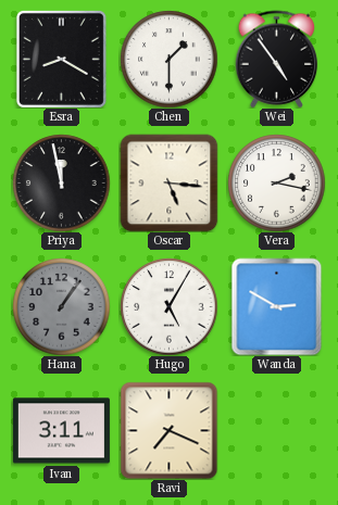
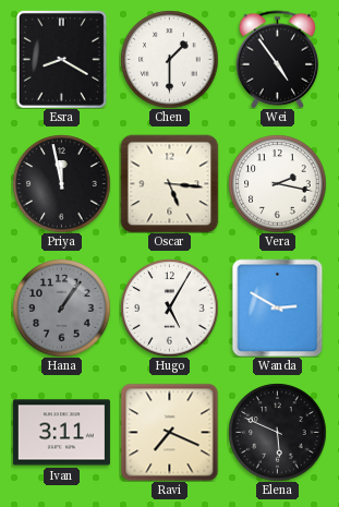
Elena: none -> 5:49 (277, 432)
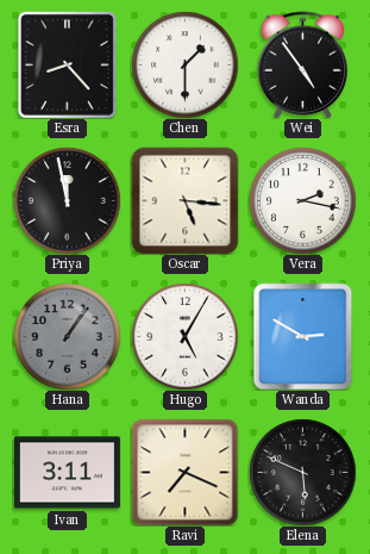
Esra: 8:20 -> 8:23 (67, 64)
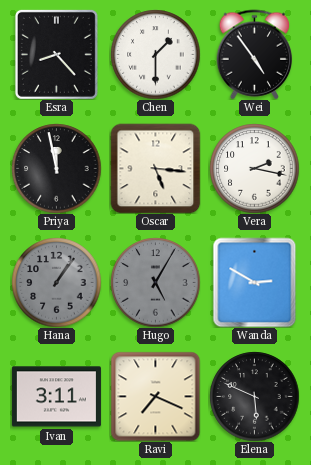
Hugo dial: white -> grey (155, 282)
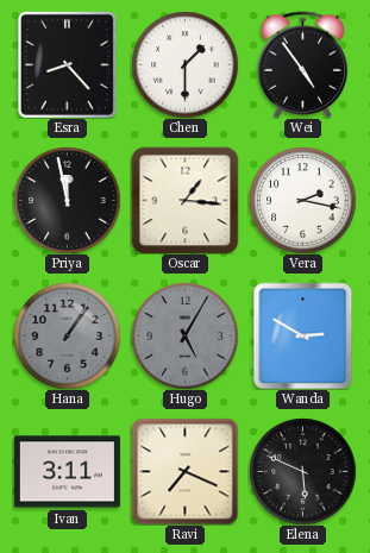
Oscar: 5:16 -> 1:16 (184, 200)
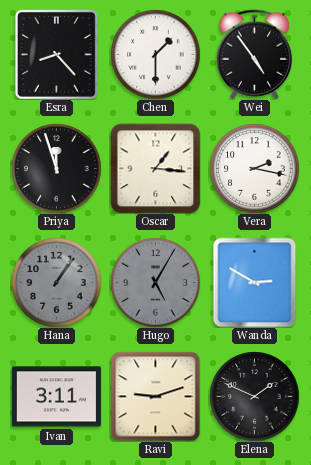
Priya: 11:58 -> 11:57 (56, 168)
Ravi: 7:19 -> 9:12 (155, 396)
Elena: 5:49 -> 1:49 (254, 396)
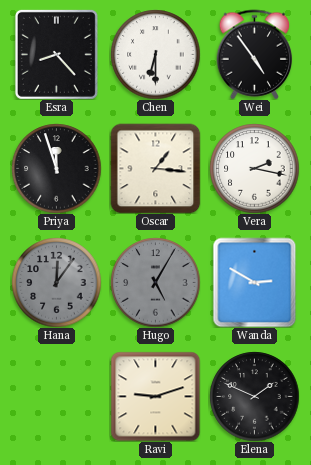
Chen: 1:30 -> 6:30 (155, 54)
Hana: 1:06 -> 12:06 (56, 282)
Ivan: 3:11 -> none (56, 397)
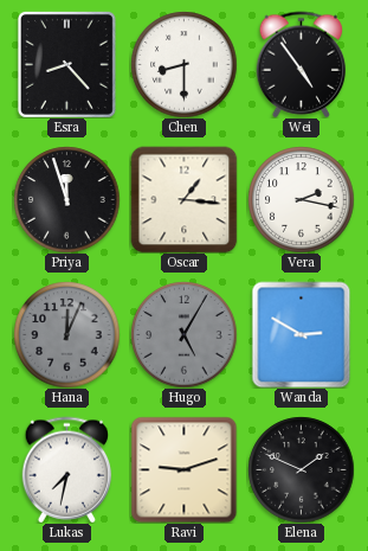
Chen: 6:30 -> 8:30 (183, 64)
Hana: 12:06 -> 12:04 (66, 334)
Lukas: none -> 7:32 (67, 469)
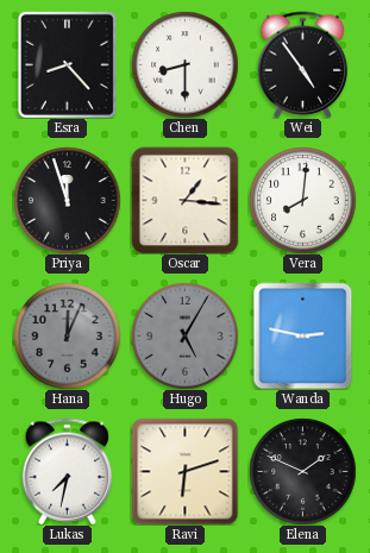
Vera: 2:17 -> 8:01 (302, 200)
Wanda: 2:50 -> 2:47 (303, 335)
Ravi: 9:12 -> 6:12 (184, 471)
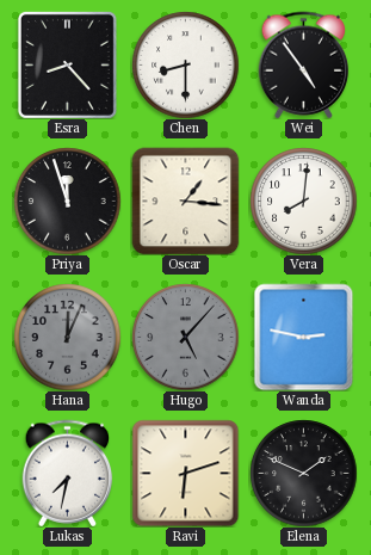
Hugo: 5:05 -> 5:07 (185, 337)
